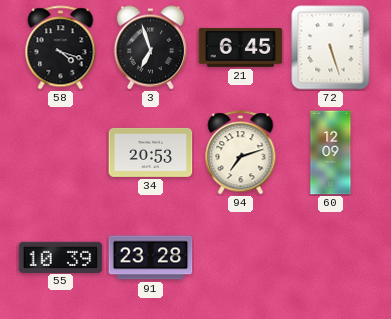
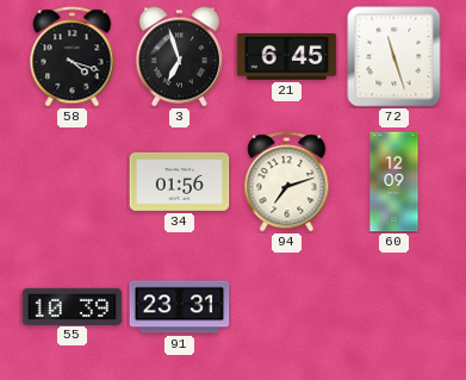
72: 5:27 -> 11:27 (394, 57)
34: 20:53 -> 01:56 (180, 181)
91: 23:28 -> 23:31 (180, 307)
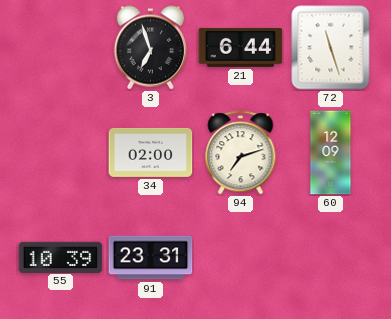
58: 4:18 -> none (73, 57)
21: 6:45 -> 6:44 (241, 47)
34: 01:56 -> 02:00 (151, 152)
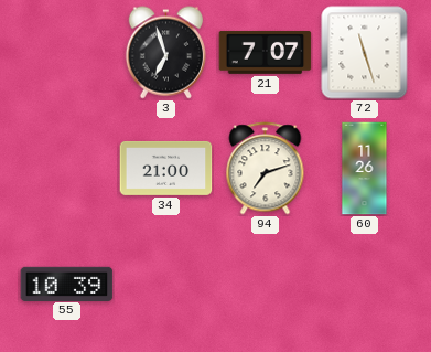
21: 6:44 -> 7:07 (266, 52)
34: 02:00 -> 21:00 (166, 168)
60: 12:09 -> 11:26 (365, 169)
91: 23:31 -> none (151, 258)
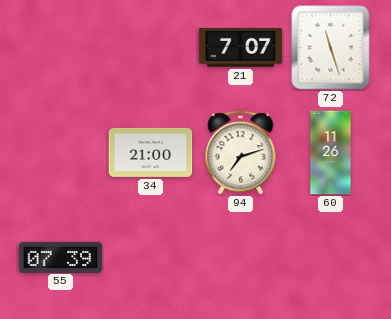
3: 6:57 -> none (165, 53)
55: 10:39 -> 07:39 (61, 257)
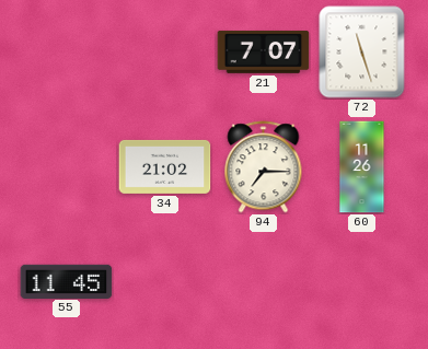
34: 21:00 -> 21:02 (165, 166)
94: 7:12 -> 7:15 (264, 167)
55: 07:39 -> 11:45 (67, 281)
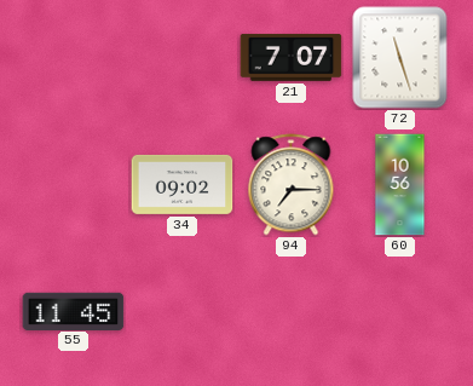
34: 21:02 -> 09:02 (183, 184)
60: 11:26 -> 10:56 (400, 185)
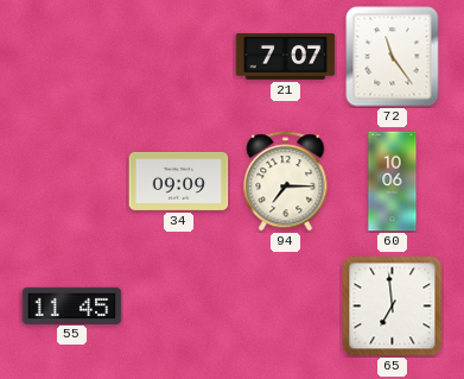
72: 11:27 -> 11:24 (393, 57)
34: 09:02 -> 09:09 (179, 181)
60: 10:56 -> 10:06 (393, 182)
65: none -> 6:59 (393, 307)
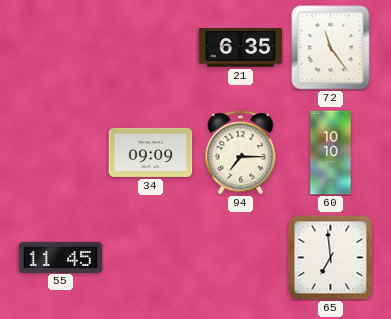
21: 7:07 -> 6:35 (241, 47)
60: 10:06 -> 10:10 (331, 153)
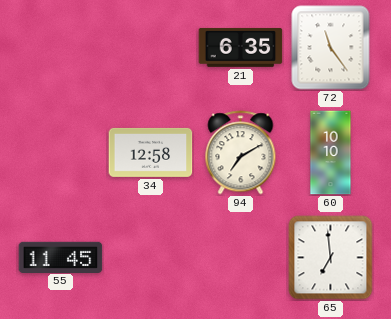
34: 09:09 -> 12:58 (151, 152)
94: 7:15 -> 7:10 (241, 153)
